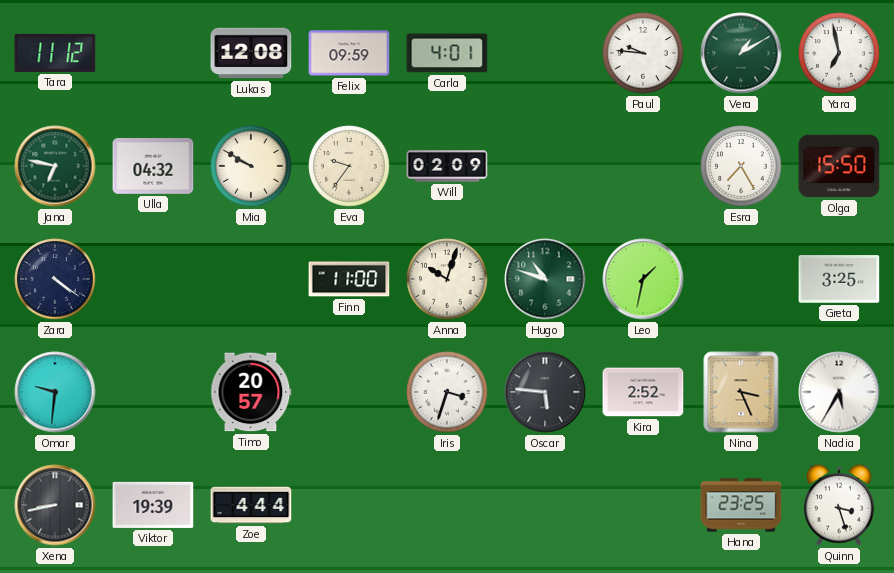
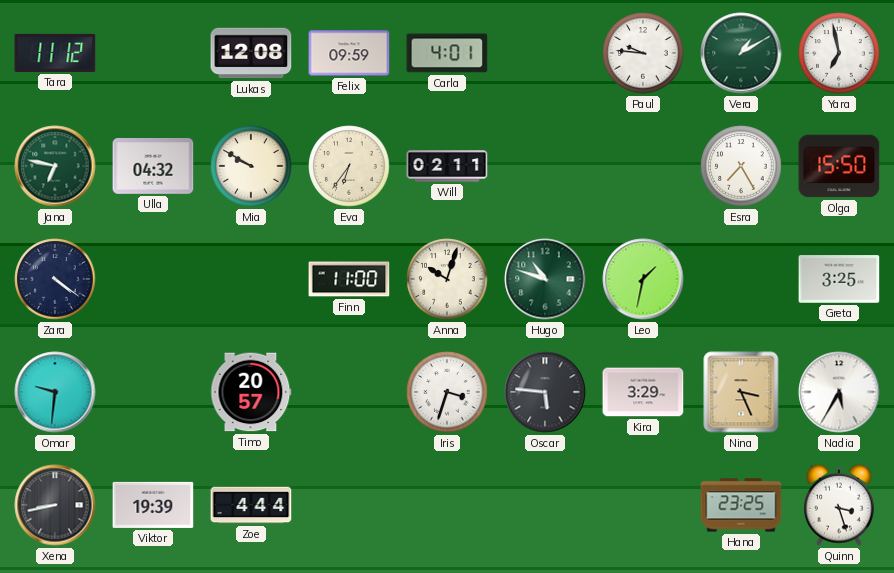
Eva: 9:36 -> 6:36 (349, 166)
Will: 02:09 -> 02:11 (447, 166)
Kira: 2:52 -> 3:29 (643, 392)
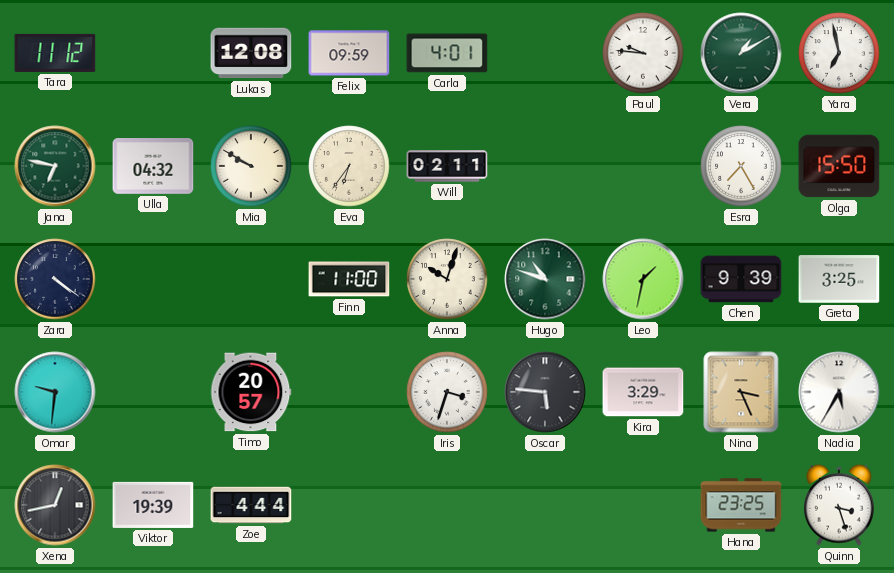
Chen: none -> 9:39 (741, 279)
Xena: 8:43 -> 12:43 (55, 505)
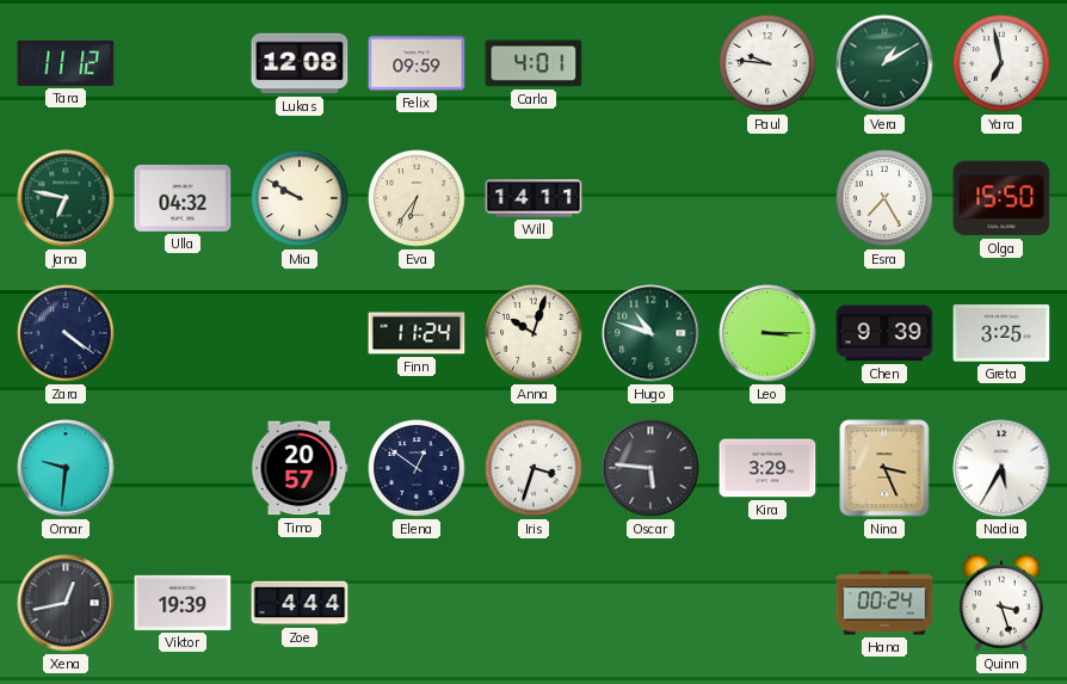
Will: 02:11 -> 14:11 (533, 198)
Finn: 11:00 -> 11:24 (417, 333)
Leo: 1:32 -> 3:15 (767, 333)
Elena: none -> 12:51 (417, 468)
Hana: 23:25 -> 00:24 (884, 603)
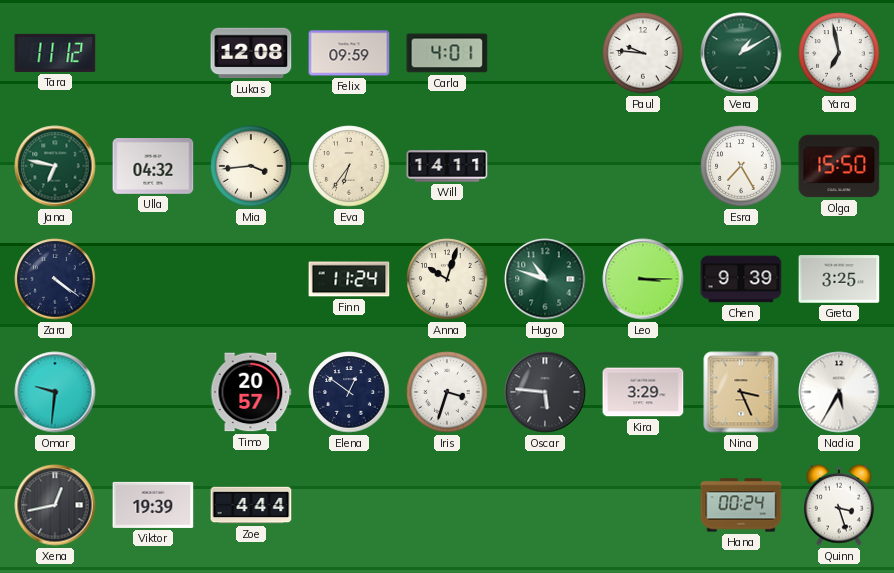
Mia: 9:50 -> 3:44 (251, 166)
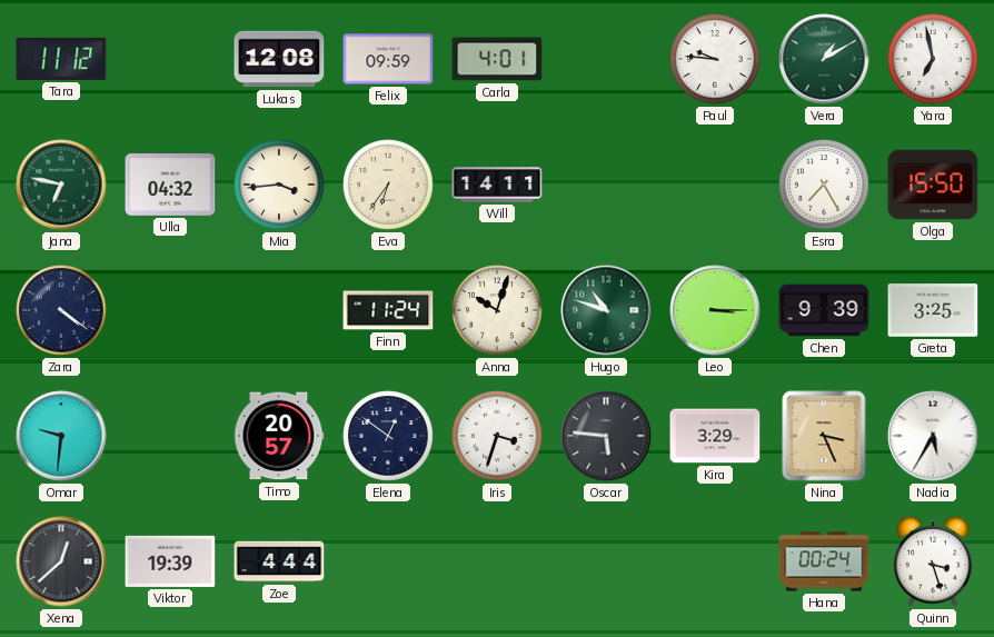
Xena: 12:43 -> 12:38 (61, 561)
